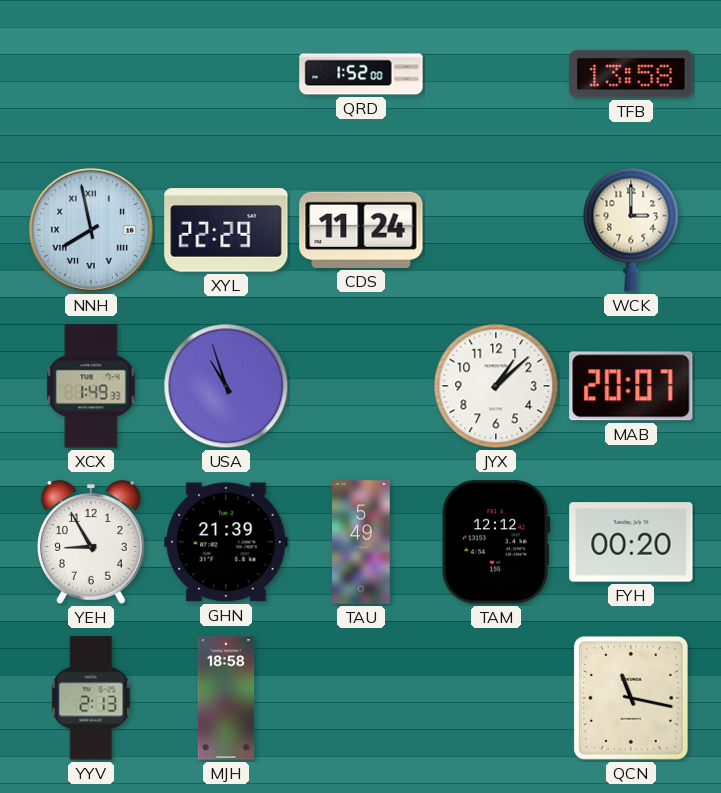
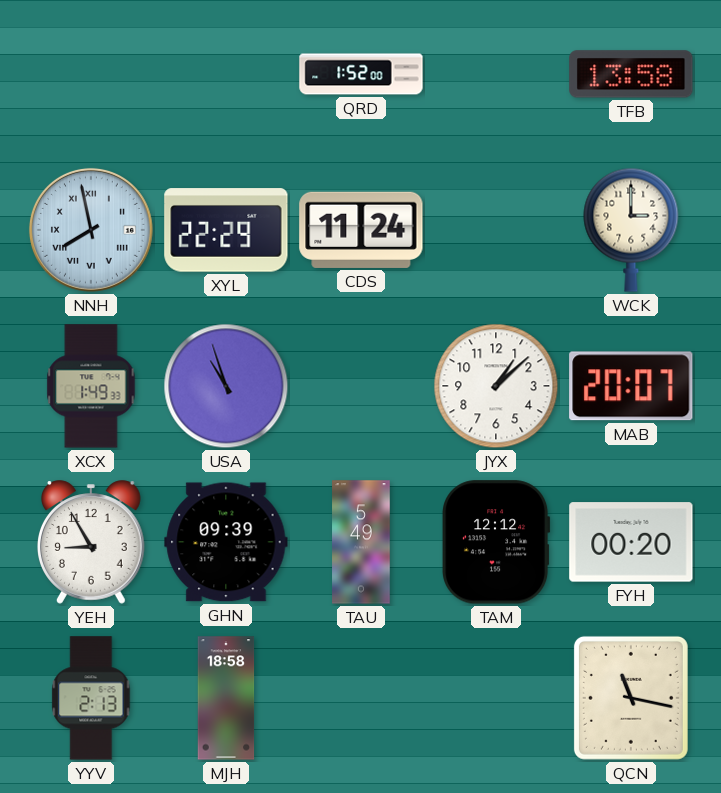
GHN: 21:39 -> 09:39 (226, 542)
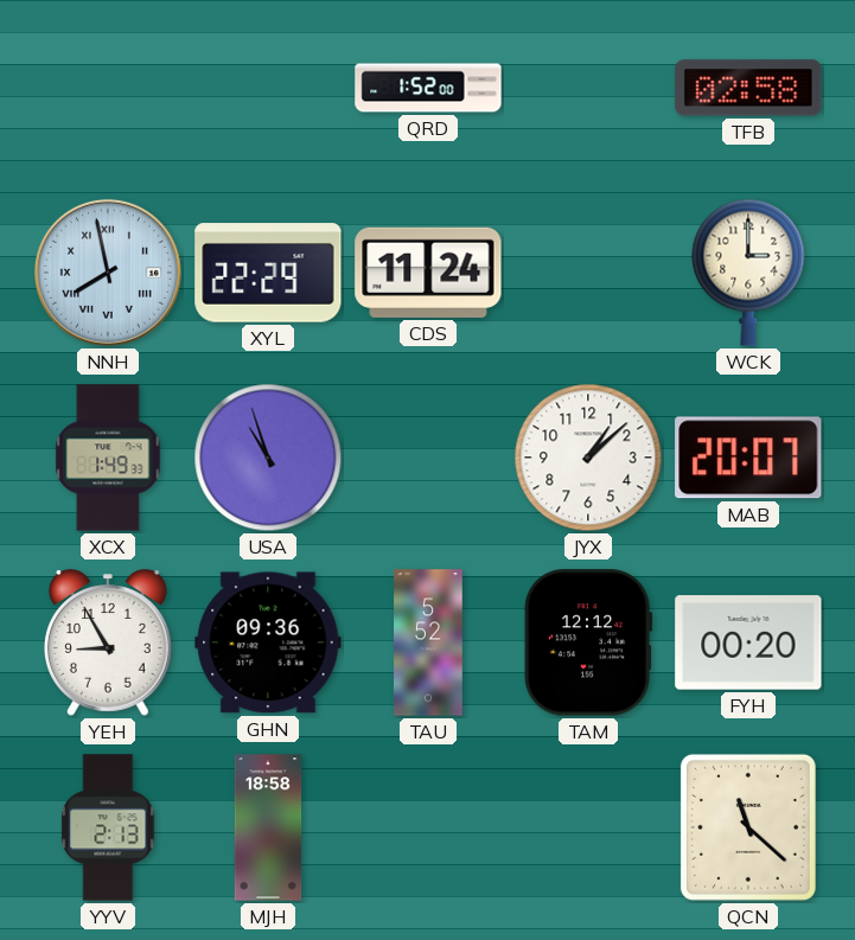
TFB: 13:58 -> 02:58 (748, 88)
GHN: 09:39 -> 09:36 (268, 642)
TAU: 5:49 -> 5:52 (428, 642)
QCN: 11:17 -> 11:22 (748, 827)
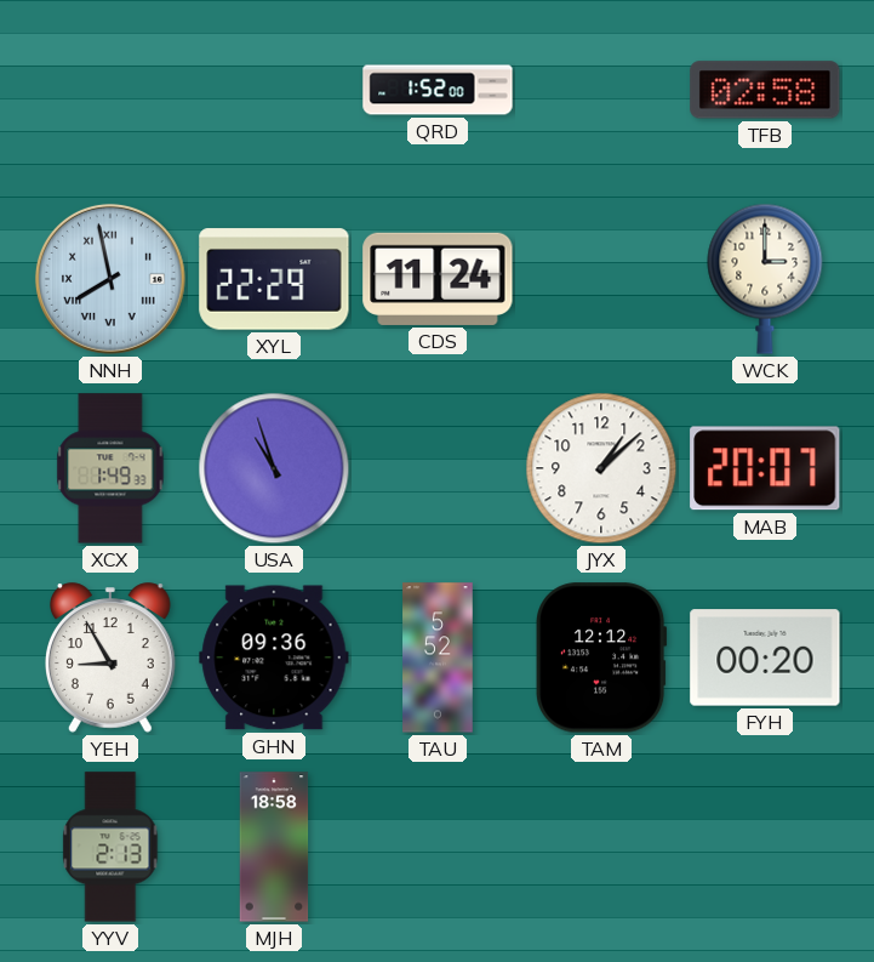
QCN: 11:22 -> none (748, 827)
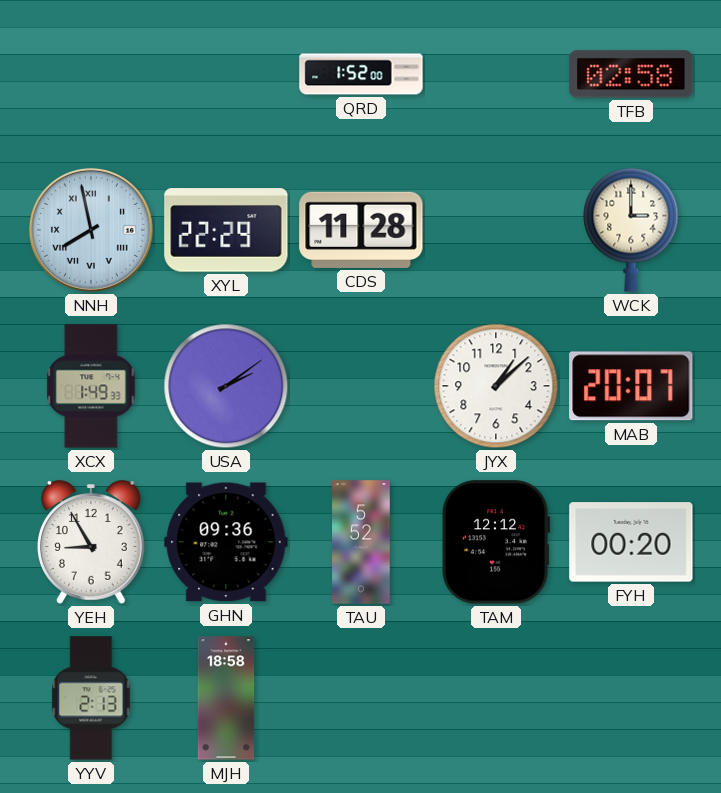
CDS: 11:24 -> 11:28 (361, 230)
USA: 10:57 -> 2:09 (226, 386)
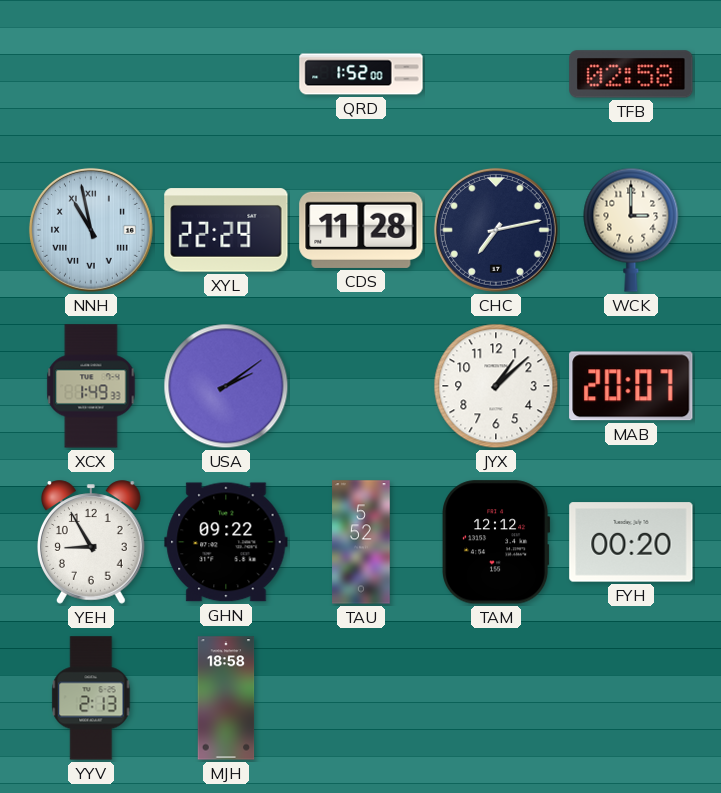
NNH: 7:58 -> 10:58 (91, 230)
CHC: none -> 7:13 (496, 230)
GHN: 09:36 -> 09:22 (226, 542)
